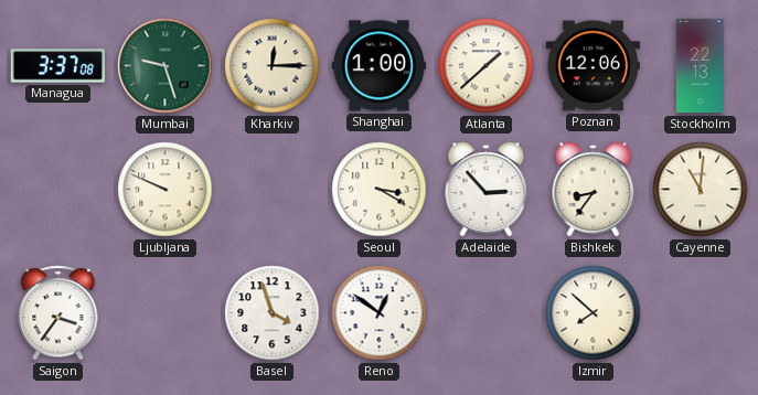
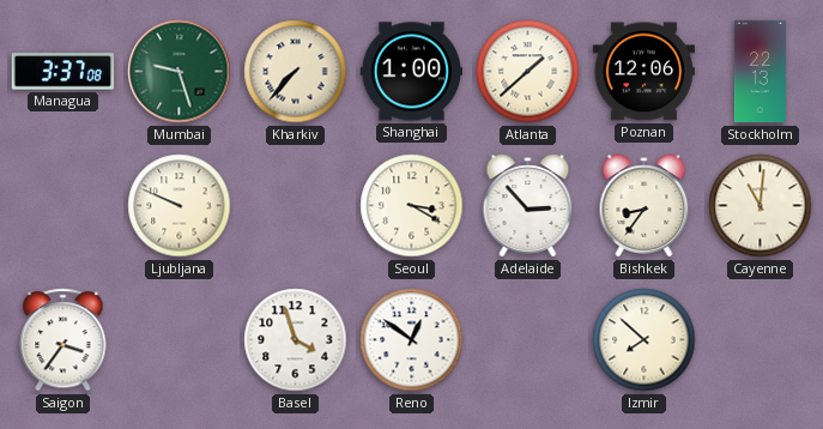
Kharkiv: 12:15 -> 7:37 (296, 72)
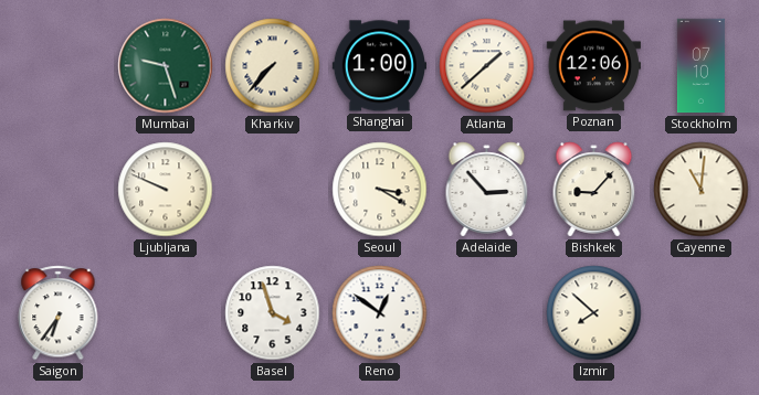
Managua: 3:37 -> none (62, 72)
Stockholm: 22:13 -> 07:10 (700, 66)
Bishkek: 8:36 -> 9:07 (594, 190)
Saigon: 3:36 -> 6:36 (59, 313)
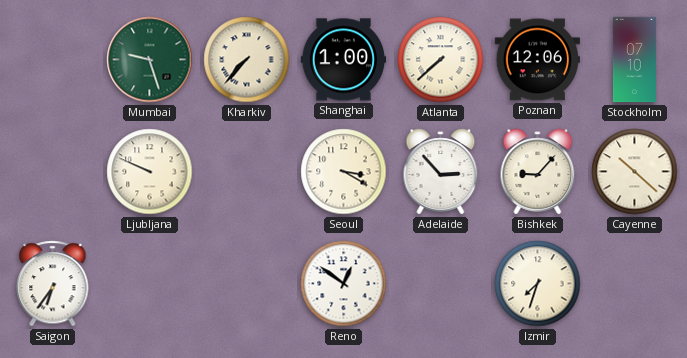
Atlanta: 1:38 -> 7:38 (441, 60)
Cayenne: 11:01 -> 10:22 (635, 172)
Basel: 3:57 -> none (273, 313)
Izmir: 7:52 -> 7:33 (538, 284)
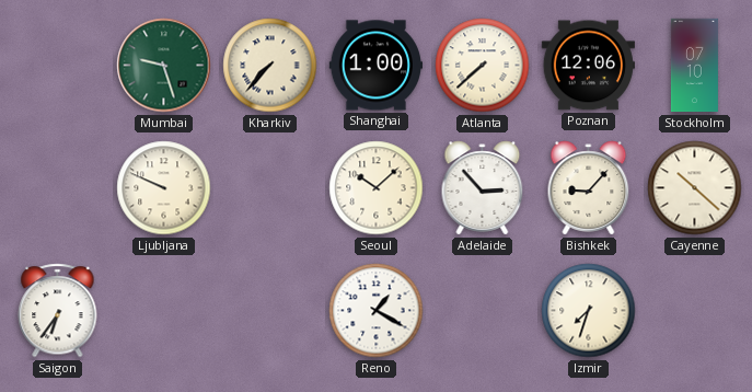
Seoul: 3:20 -> 10:08 (377, 188)
Reno: 12:51 -> 1:20 (377, 311)
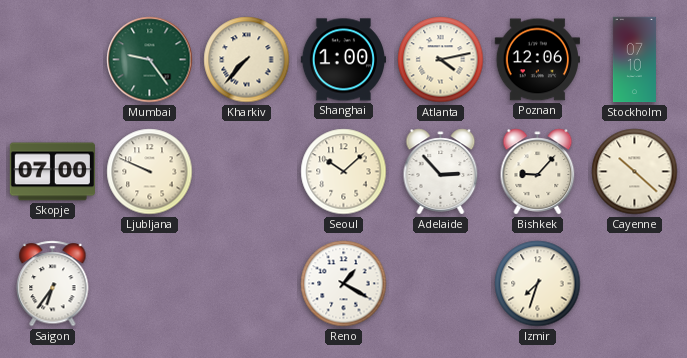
Mumbai: 9:27 -> 9:24 (150, 60)
Atlanta: 7:38 -> 4:13 (441, 60)
Skopje: none -> 07:00 (52, 172)
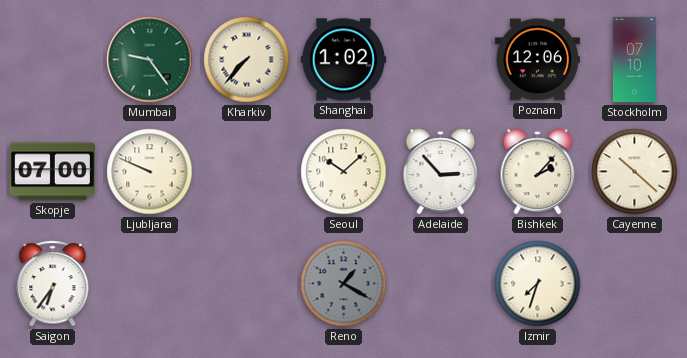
Shanghai: 1:00 -> 1:02 (343, 60)
Atlanta: 4:13 -> none (441, 60)
Bishkek: 9:07 -> 2:07 (538, 172)
Reno dial: white -> grey (344, 284)
